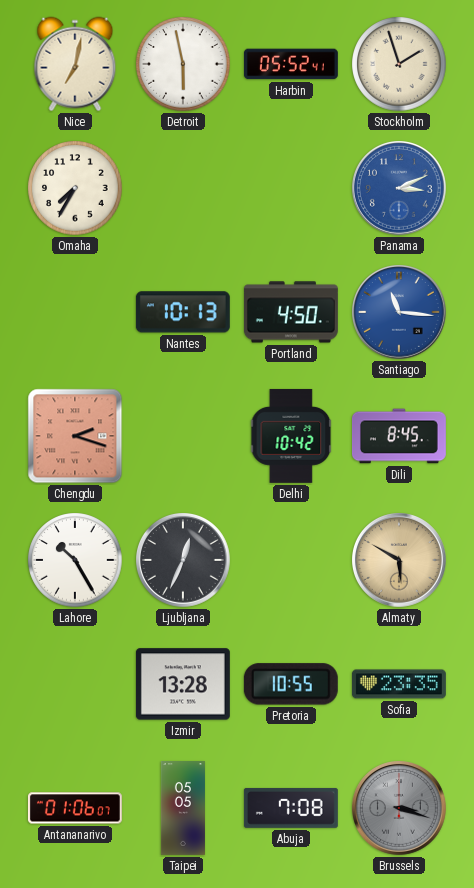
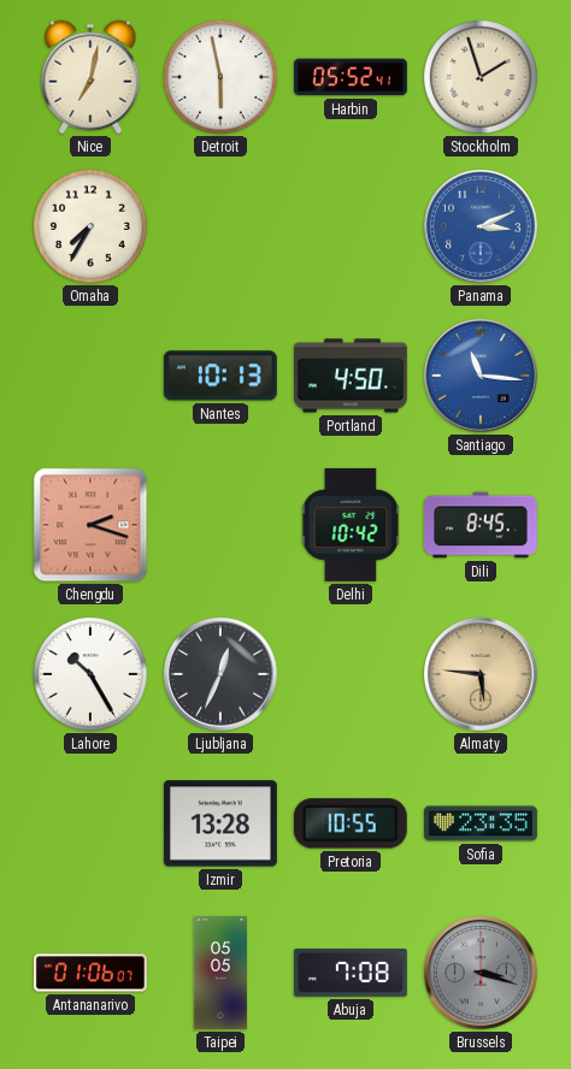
Almaty: 5:50 -> 5:46 (482, 675)
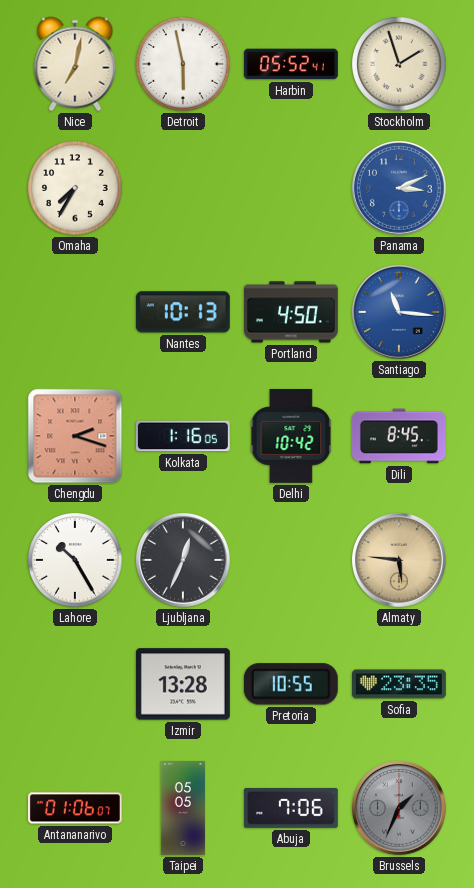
Kolkata: none -> 1:16 (183, 436)
Abuja: 7:08 -> 7:06 (291, 808)
Brussels: 3:18 -> 1:34 (400, 809)
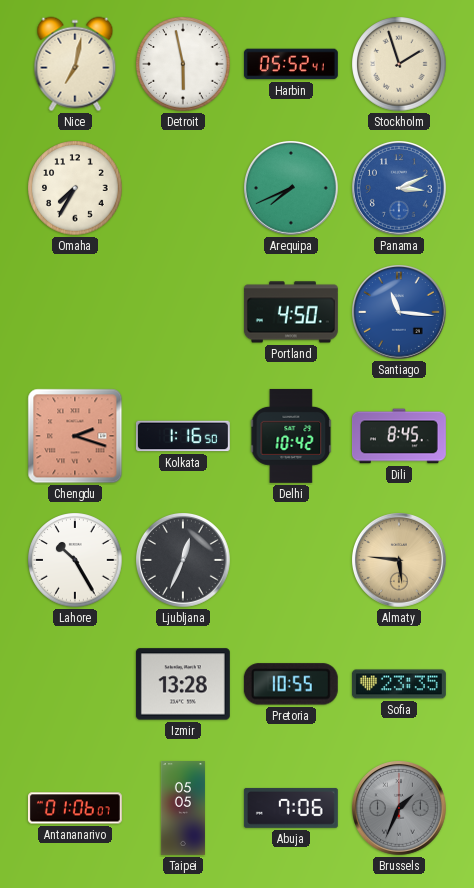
Arequipa: none -> 7:41 (292, 189)
Nantes: 10:13 -> none (183, 312)
Kolkata: 1:16:05 -> 1:16:50 (183, 436)
